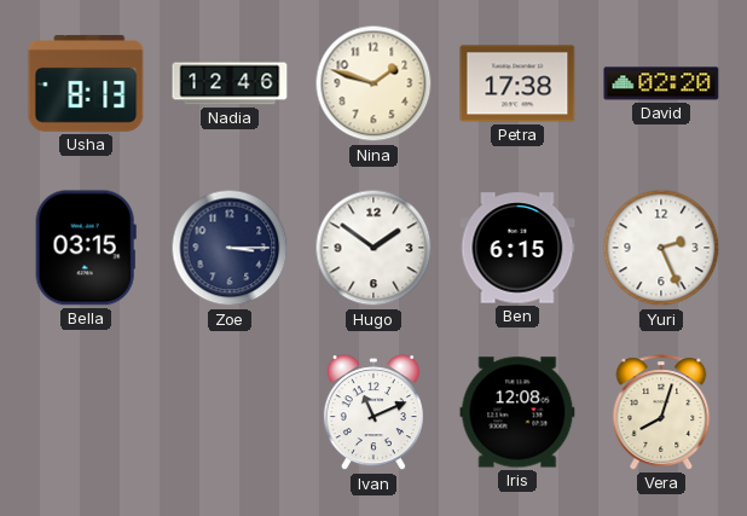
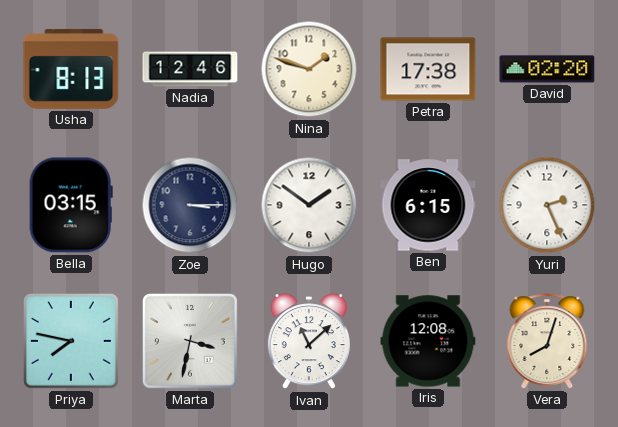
Priya: none -> 7:47 (71, 341)
Marta: none -> 3:32 (190, 341)
Ivan: 11:11 -> 11:08 (309, 342)
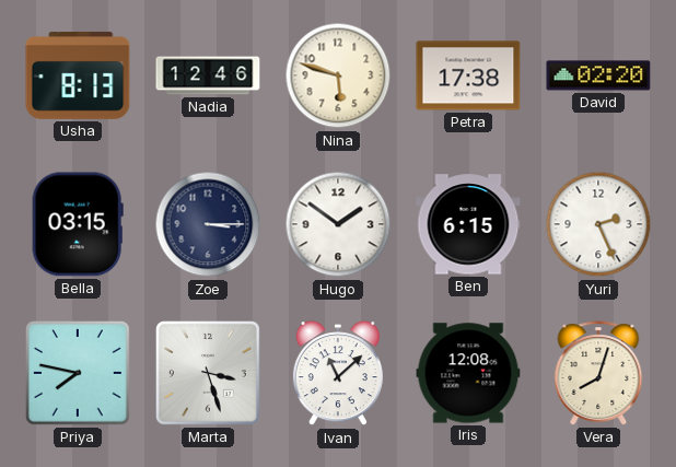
Nina: 1:48 -> 5:48 (338, 75)
Marta: 3:32 -> 3:27 (208, 373)
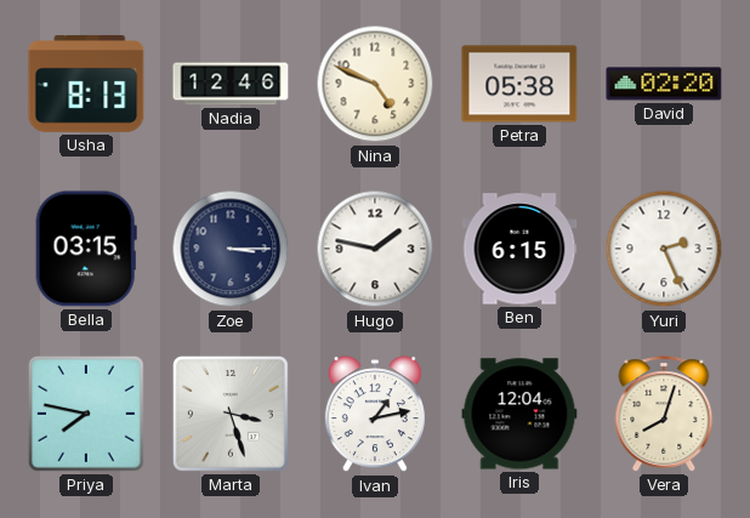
Nina: 5:48 -> 4:49 (375, 84)
Petra: 17:38 -> 05:38 (519, 84)
Hugo: 1:51 -> 1:47 (375, 249)
Ivan: 11:08 -> 1:13 (375, 415)
Iris: 12:08 -> 12:04 (519, 414)
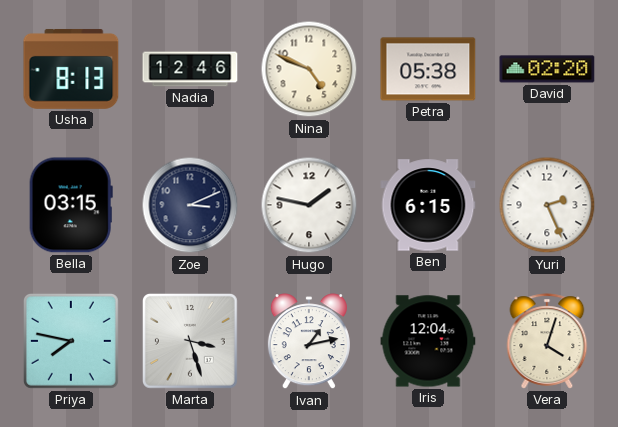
Zoe: 3:15 -> 3:11 (190, 205)
Vera: 8:03 -> 4:03 (547, 341)
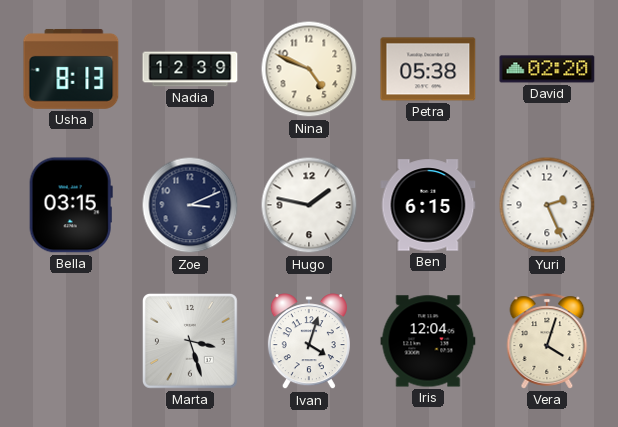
Nadia: 12:46 -> 12:39 (190, 69)
Priya: 7:47 -> none (71, 341)
Ivan: 1:13 -> 4:03 (309, 342)
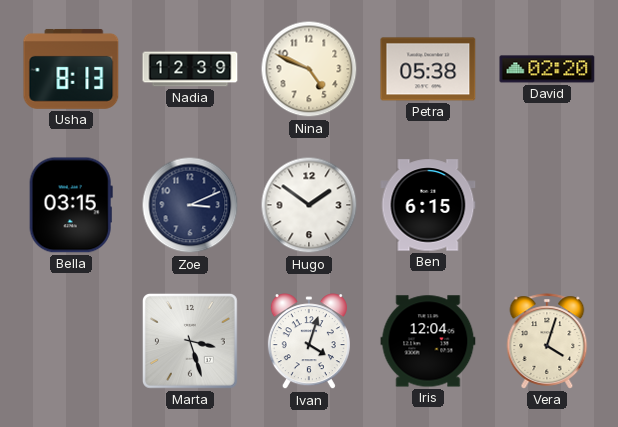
Hugo: 1:47 -> 1:51 (309, 205)
Yuri: 2:26 -> none (547, 205)
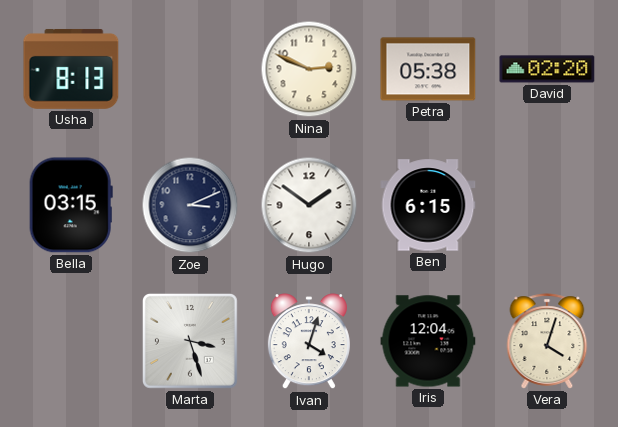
Nadia: 12:39 -> none (190, 69)
Nina: 4:49 -> 2:49 (309, 69)
